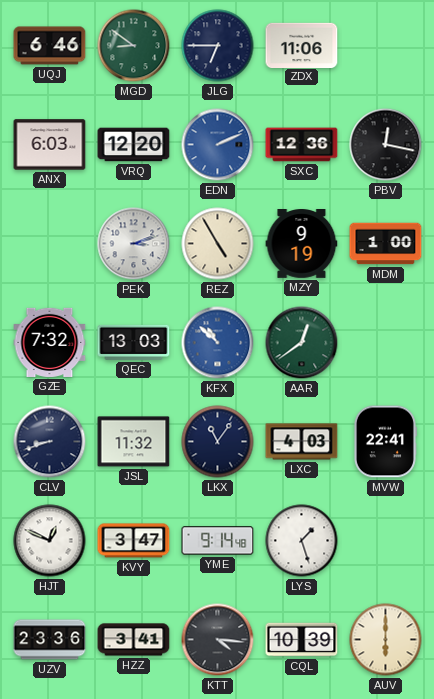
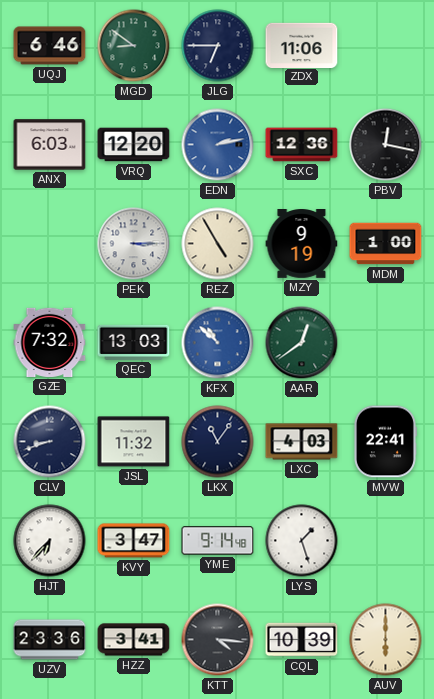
EDN: 2:11 -> 2:13 (218, 145)
PEK: 3:12 -> 3:15 (134, 244)
HJT: 12:49 -> 6:37 (50, 541)
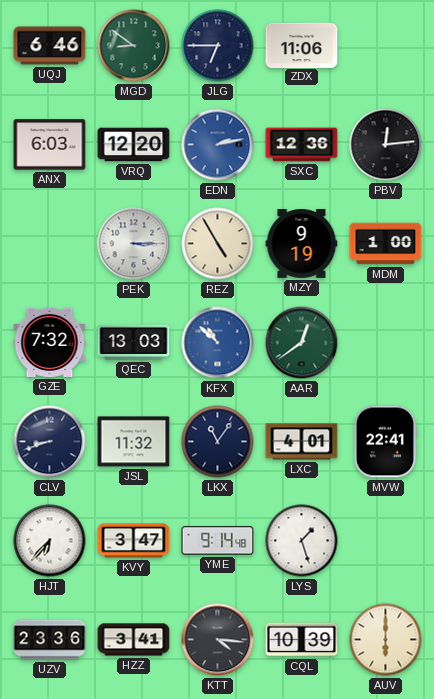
PBV: 12:17 -> 12:14 (386, 145)
LXC: 4:03 -> 4:01 (302, 442)
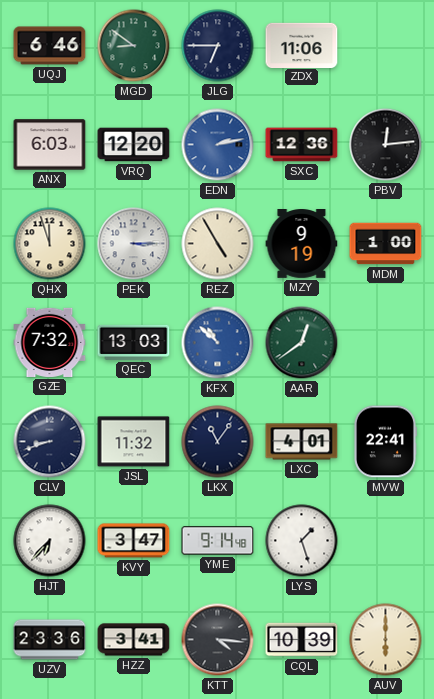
QHX: none -> 11:57 (50, 244)
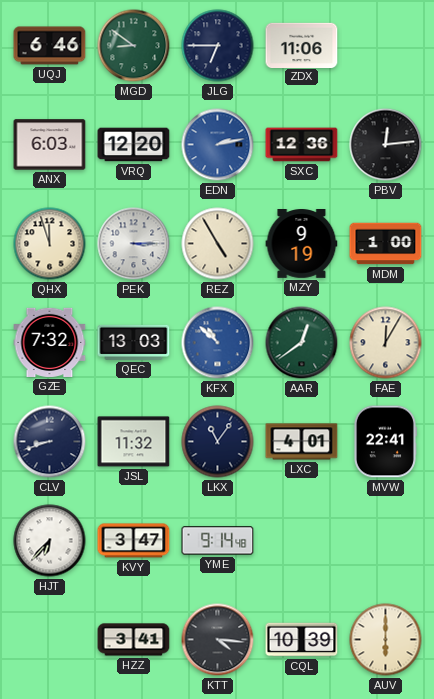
FAE: none -> 12:05 (386, 343)
LYS: 1:27 -> none (302, 541)
UZV: 23:36 -> none (50, 640)
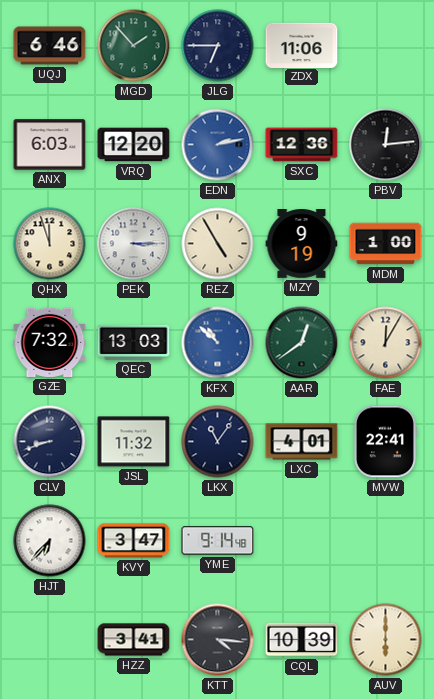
MGD: 8:51 -> 1:53 (134, 46)
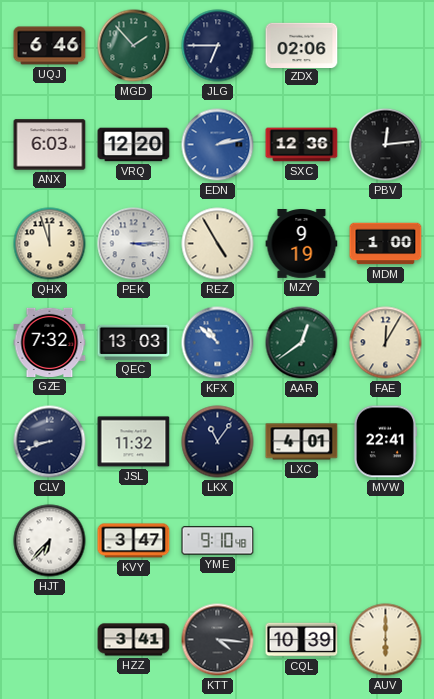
ZDX: 11:06 -> 02:06 (302, 45)
YME: 9:14 -> 9:10 (218, 541)
